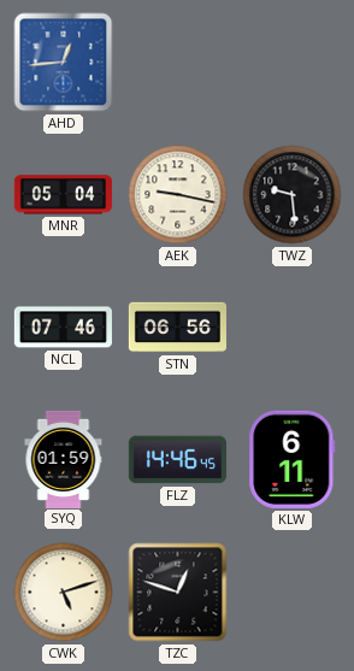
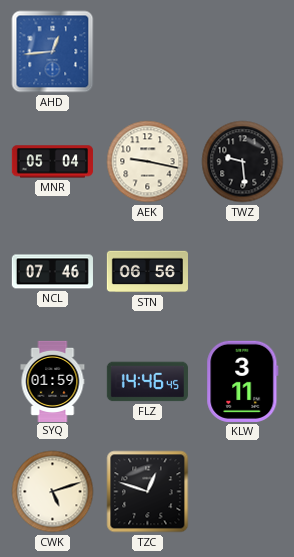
KLW: 6:11 -> 3:11 (243, 381)
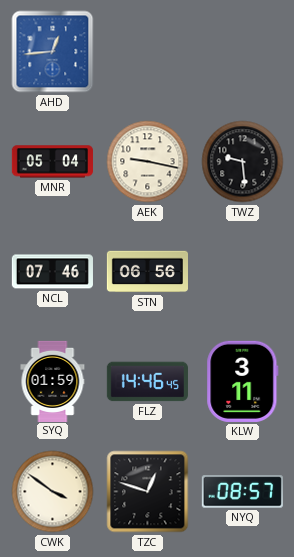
CWK: 5:12 -> 3:51 (53, 492)
NYQ: none -> 08:57 (242, 492)
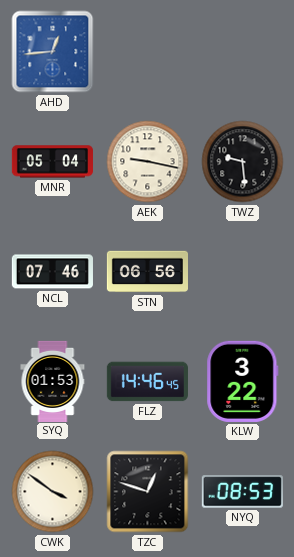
SYQ: 01:59 -> 01:53 (53, 381)
KLW: 3:11 -> 3:22 (243, 381)
NYQ: 08:57 -> 08:53 (242, 492)
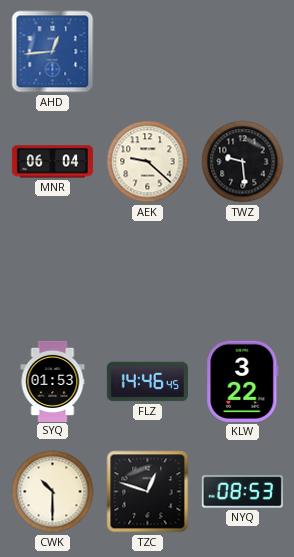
MNR: 05:04 -> 06:04 (52, 162)
AEK: 9:17 -> 9:22 (148, 162)
NCL: 07:46 -> none (52, 272)
STN: 06:56 -> none (147, 272)
CWK: 3:51 -> 10:30 (53, 492)
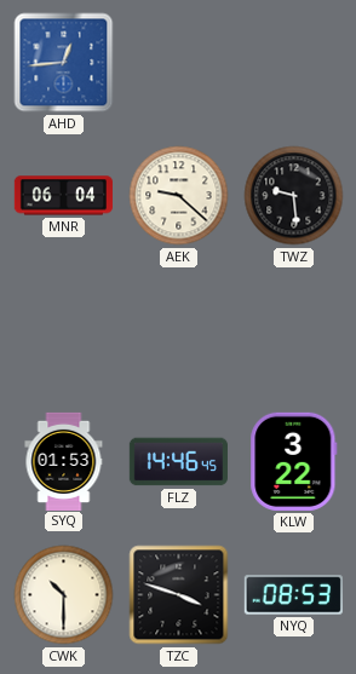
TZC: 12:48 -> 3:48 (179, 595)
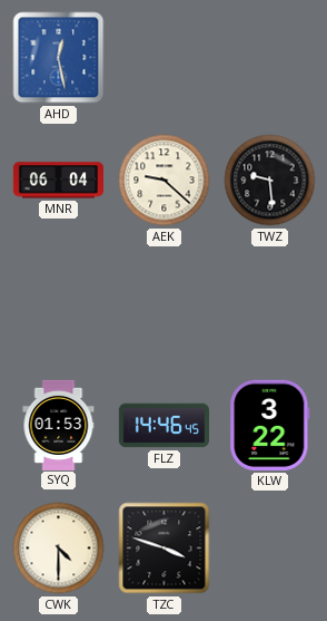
AHD: 12:44 -> 12:28 (59, 58)
CWK: 10:30 -> 4:30 (59, 549)
NYQ: 08:53 -> none (293, 595)
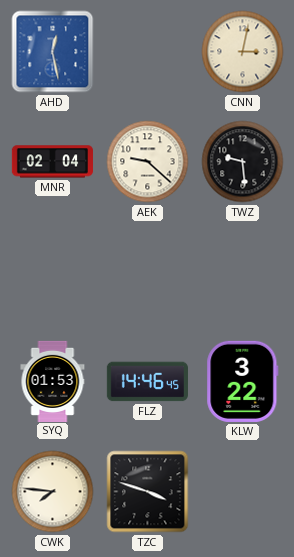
CNN: none -> 3:02 (243, 52)
MNR: 06:04 -> 02:04 (52, 162)
CWK: 4:30 -> 7:46 (53, 492)
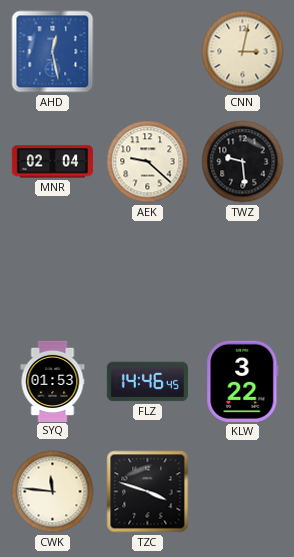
CWK: 7:46 -> 11:46 (53, 492)
